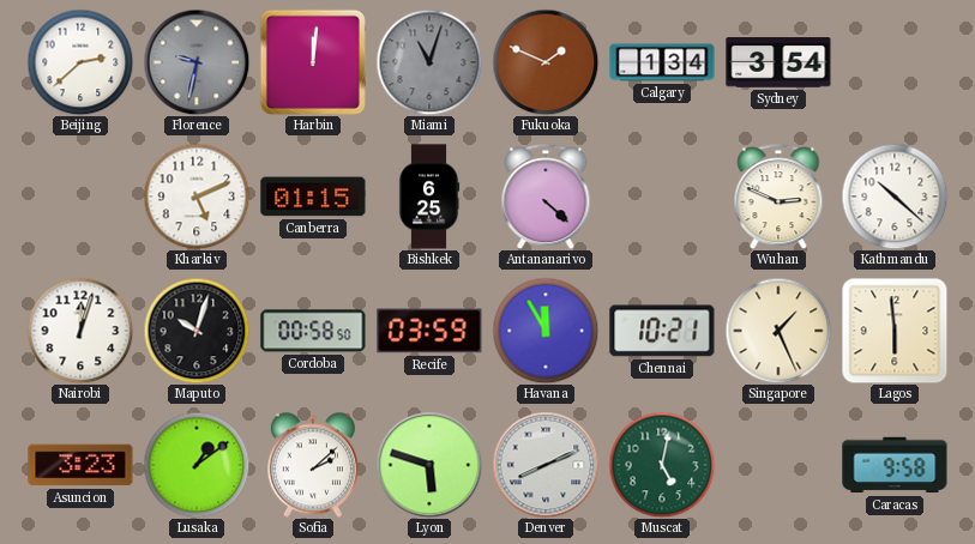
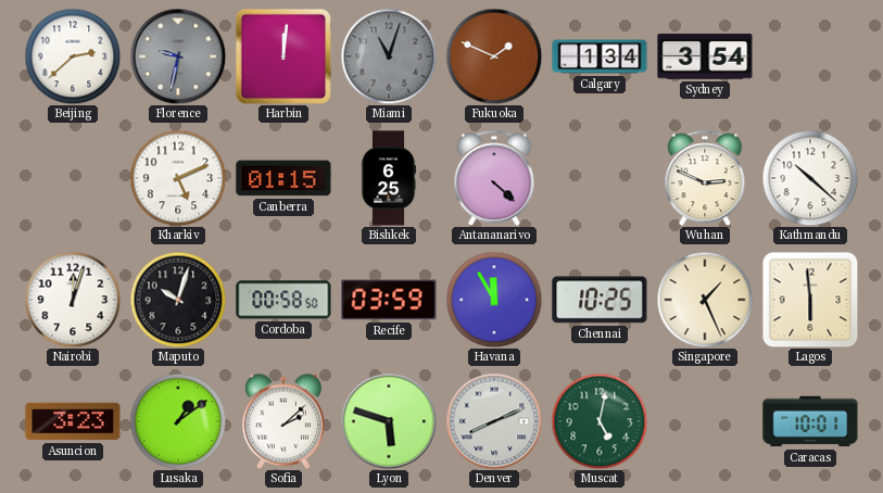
Chennai: 10:21 -> 10:25 (600, 300)
Caracas: 9:58 -> 10:01 (810, 421)
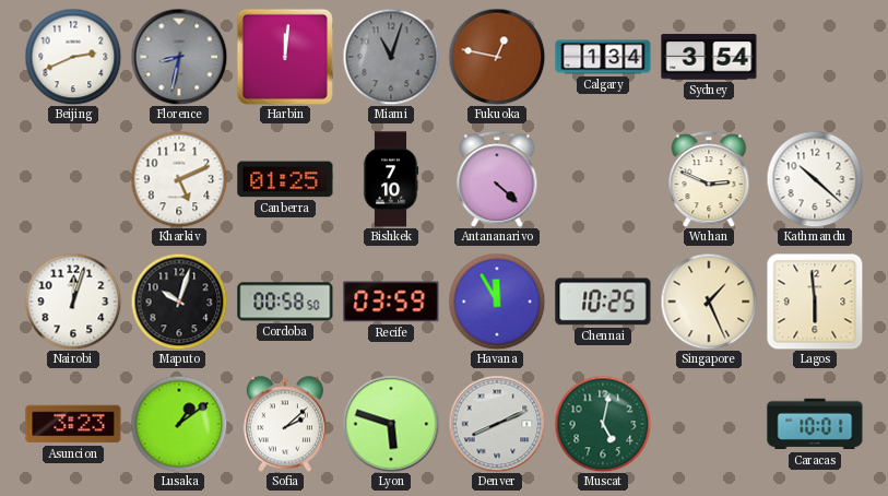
Beijing: 2:38 -> 2:41 (73, 57)
Florence: 9:32 -> 8:32 (179, 57)
Fukuoka: 1:49 -> 12:47 (497, 57)
Canberra: 01:15 -> 01:25 (285, 179)
Bishkek: 6:25 -> 7:10 (391, 179)
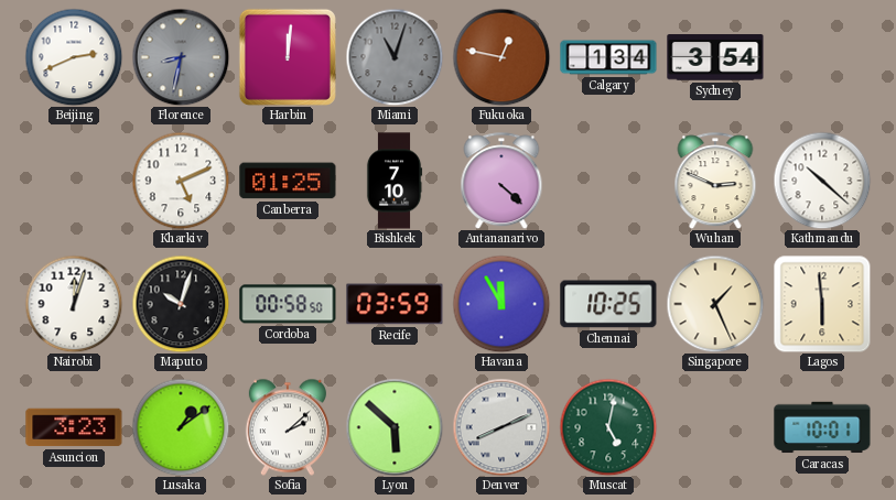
Lyon: 5:48 -> 5:52 (395, 427)
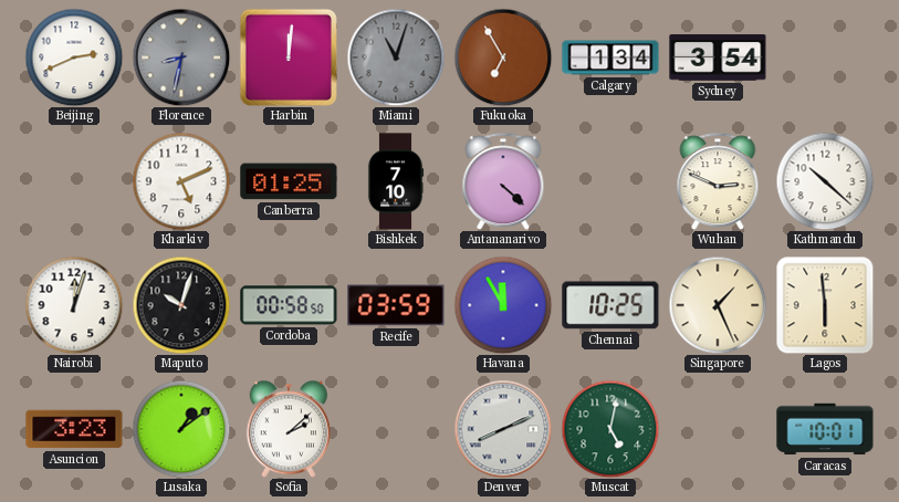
Fukuoka: 12:47 -> 6:55 (503, 57)
Lyon: 5:52 -> none (395, 427)
